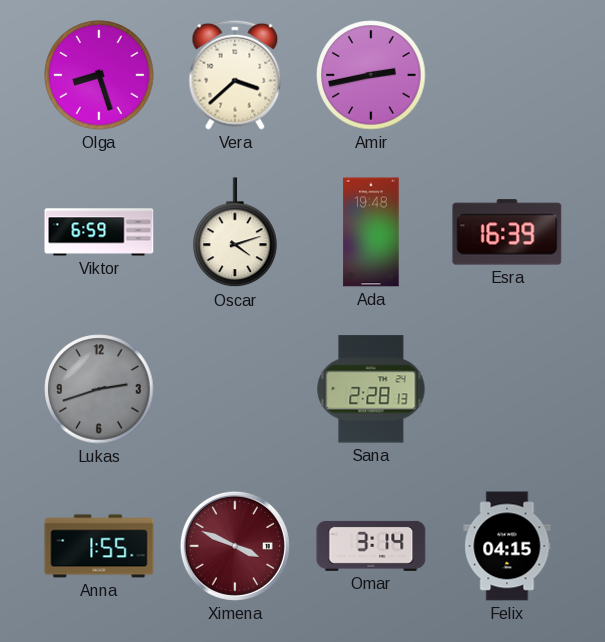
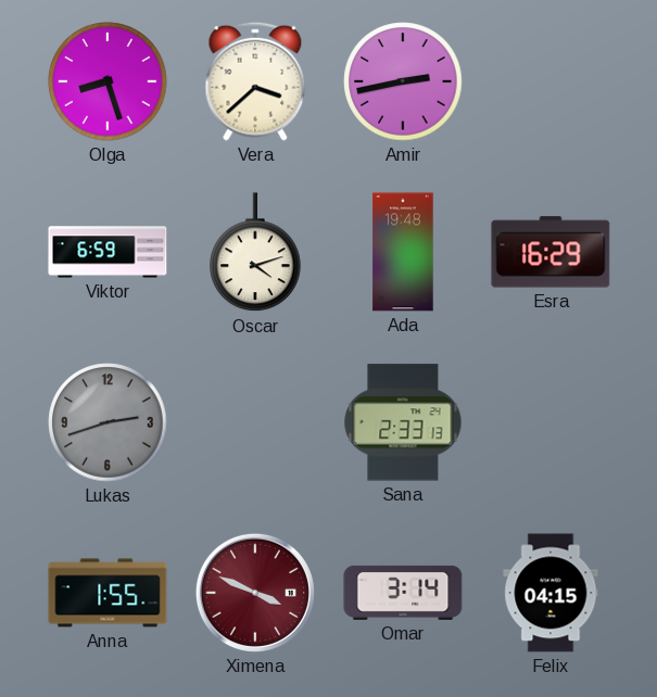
Esra: 16:39 -> 16:29 (551, 252)
Sana: 2:28 -> 2:33 (403, 422)
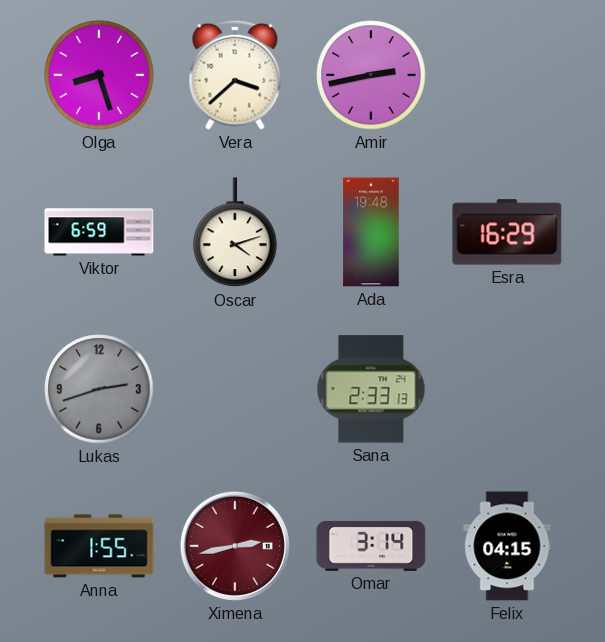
Ximena: 3:49 -> 2:43 (235, 546)
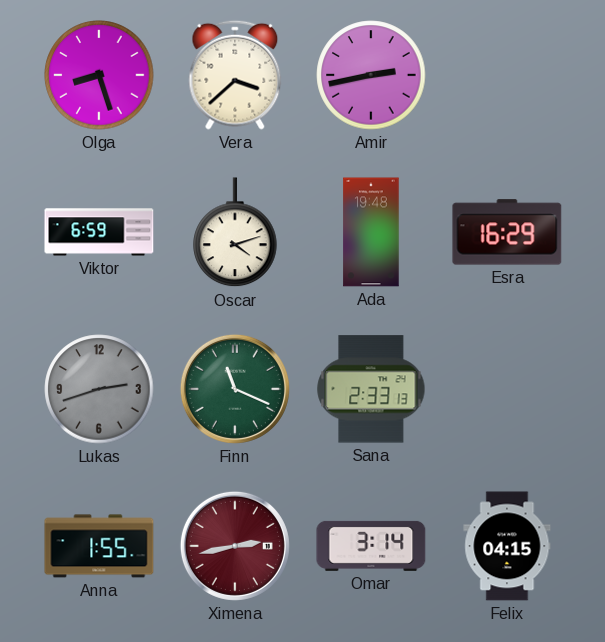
Finn: none -> 11:19 (235, 389)
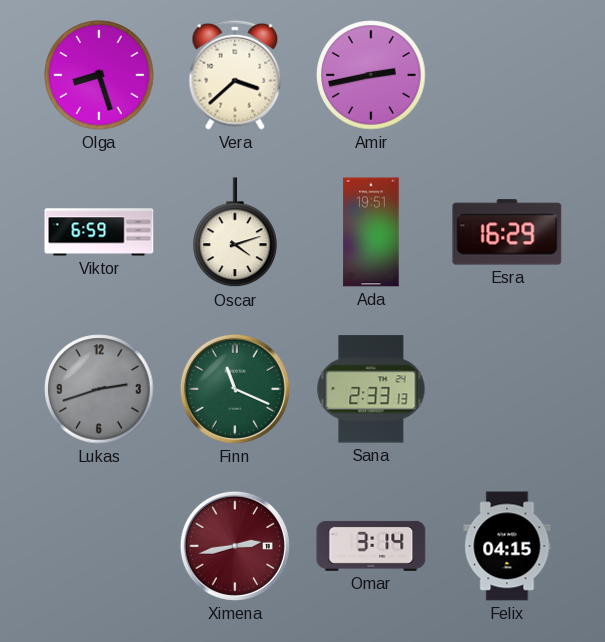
Ada: 19:48 -> 19:51 (371, 232)
Anna: 1:55 -> none (99, 546)
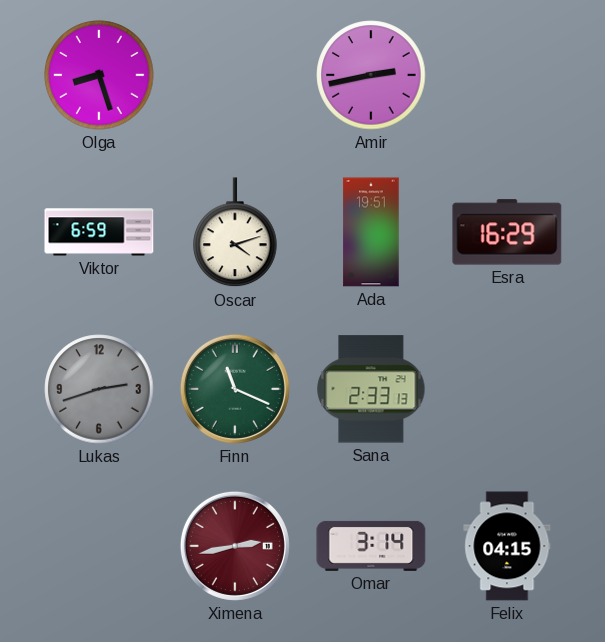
Vera: 3:38 -> none (235, 75)
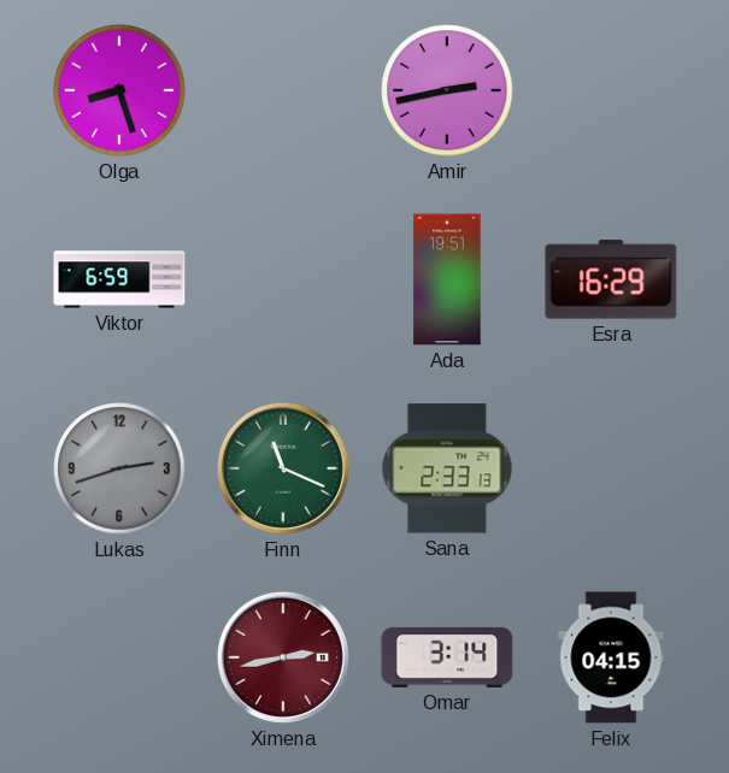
Oscar: 4:12 -> none (235, 233)
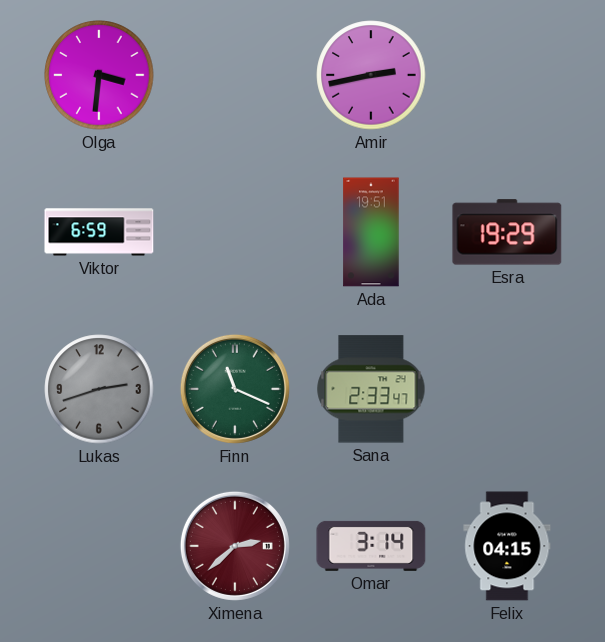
Olga: 8:27 -> 3:31 (99, 75)
Esra: 16:29 -> 19:29 (507, 232)
Sana: 2:33:13 -> 2:33:47 (371, 389)
Ximena: 2:43 -> 2:38 (235, 546)
